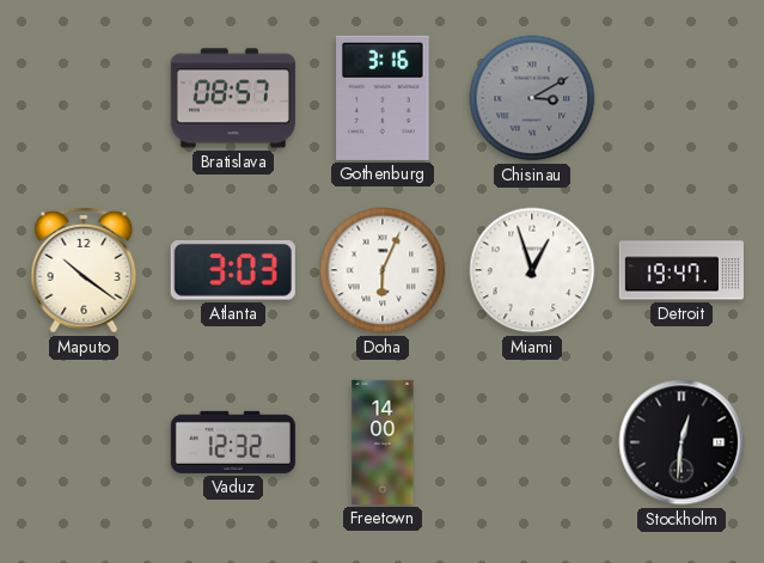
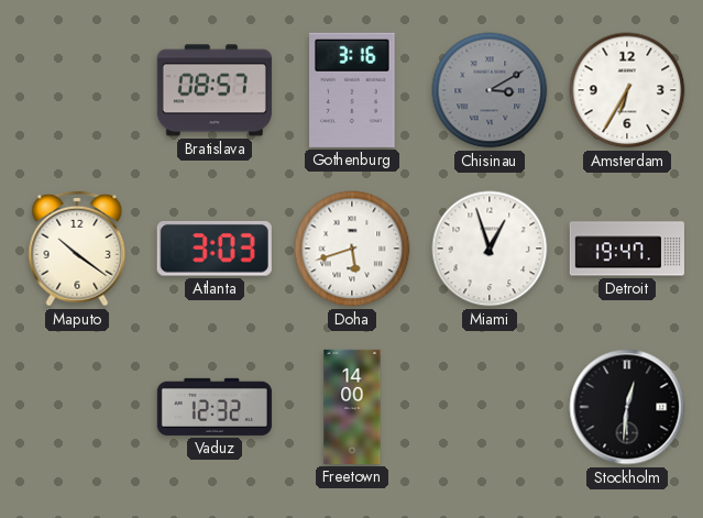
Amsterdam: none -> 6:35 (627, 90)
Doha: 6:04 -> 5:42 (352, 249)
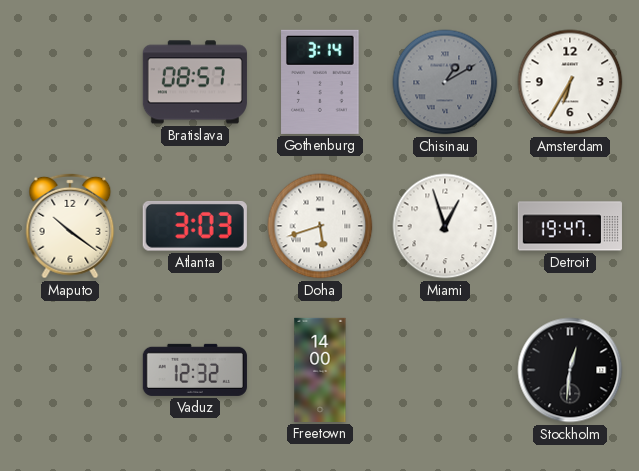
Gothenburg: 3:16 -> 3:14 (320, 82)
Chisinau: 3:10 -> 1:10 (445, 82)
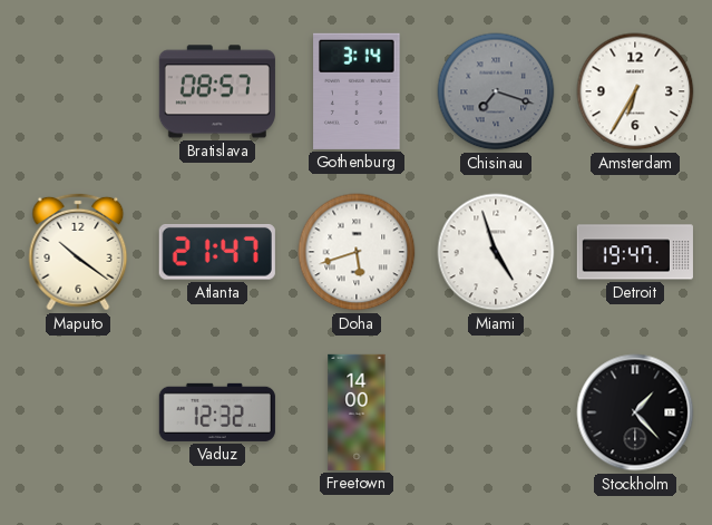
Chisinau: 1:10 -> 7:18 (496, 91)
Atlanta: 3:03 -> 21:47 (217, 252)
Miami: 12:57 -> 4:57 (496, 252)
Stockholm: 12:31 -> 1:23 (635, 412)
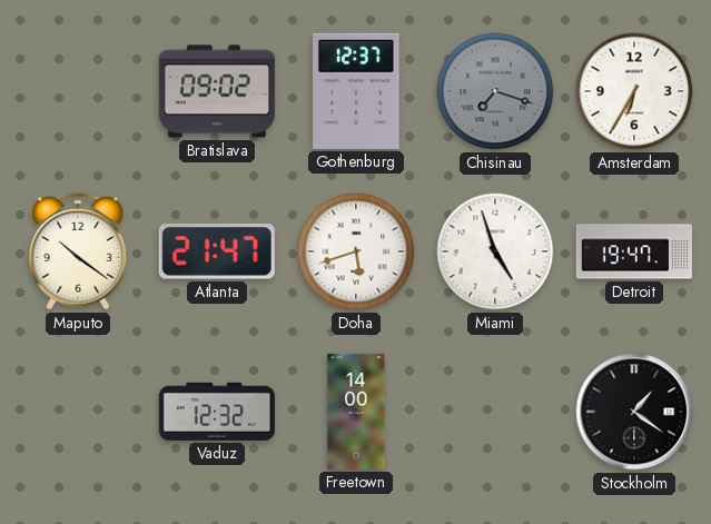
Bratislava: 08:57 -> 09:02 (217, 91)
Gothenburg: 3:14 -> 12:37 (356, 91)
Stockholm: 1:23 -> 1:21 (634, 412)
